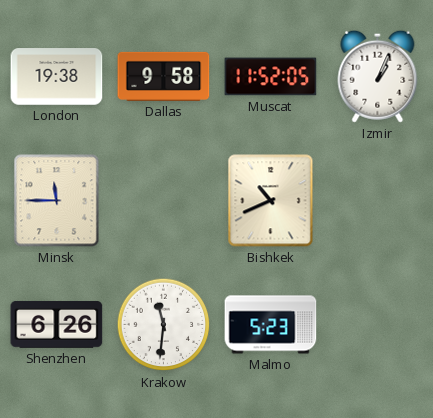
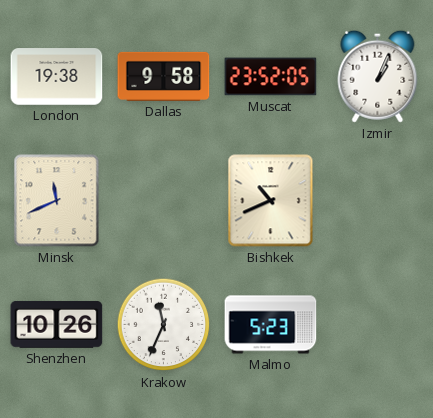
Muscat: 11:52 -> 23:52 (271, 77)
Minsk: 11:45 -> 11:41 (57, 201)
Shenzhen: 6:26 -> 10:26 (57, 324)
Krakow: 11:31 -> 11:34 (164, 325)
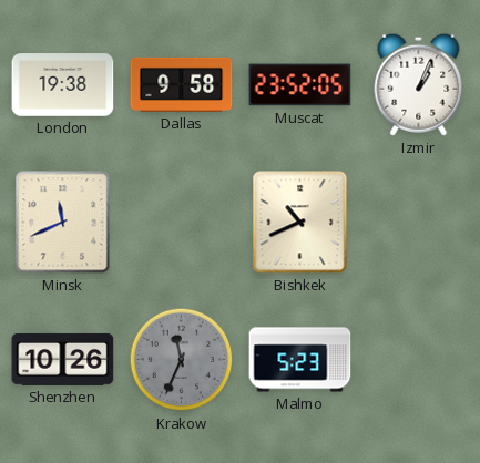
Krakow dial: white -> grey (182, 360)
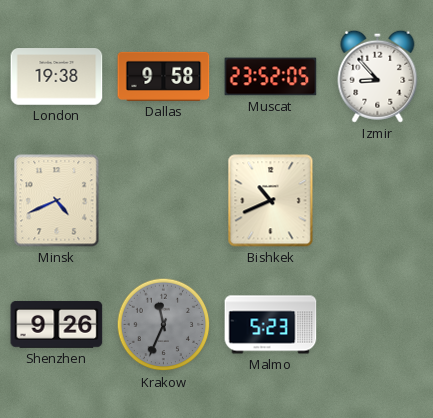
Izmir: 1:04 -> 8:53 (378, 76)
Minsk: 11:41 -> 4:41 (57, 201)
Shenzhen: 10:26 -> 9:26 (57, 324)
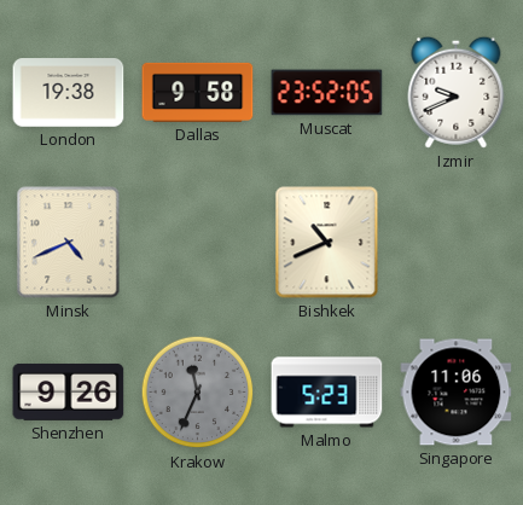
Izmir: 8:53 -> 9:41 (457, 92)
Singapore: none -> 11:06 (457, 393)
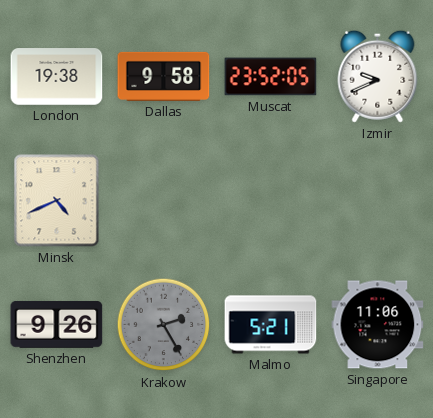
Bishkek: 10:41 -> none (327, 243)
Krakow: 11:34 -> 2:25 (164, 325)
Malmo: 5:23 -> 5:21 (271, 325)
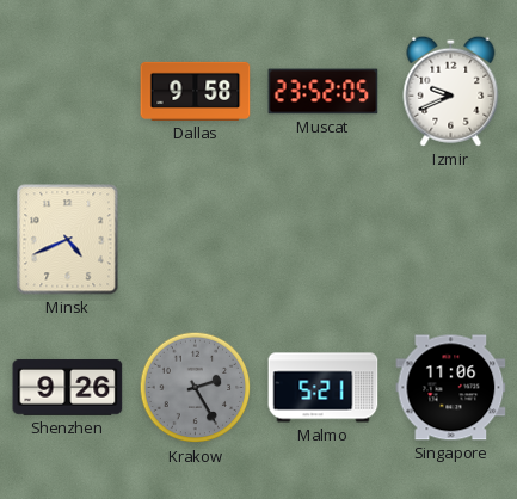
London: 19:38 -> none (57, 77)
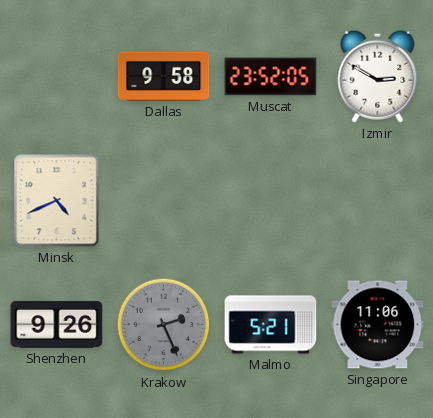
Izmir: 9:41 -> 2:50 (378, 76)
Krakow: 2:25 -> 2:26 (164, 325)
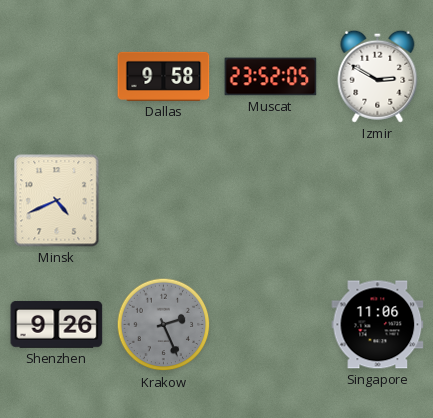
Malmo: 5:21 -> none (271, 325)
